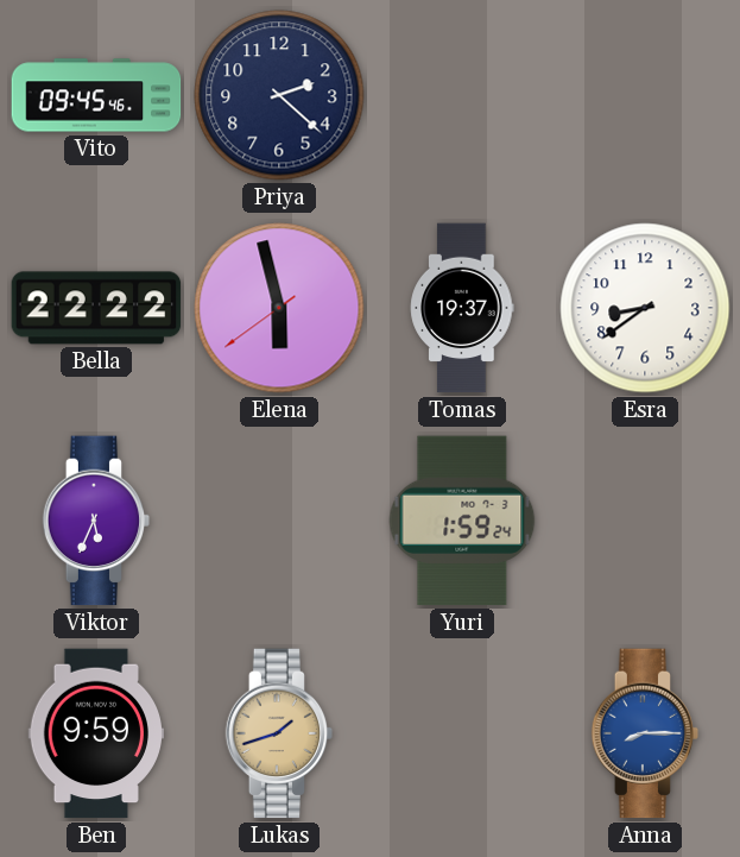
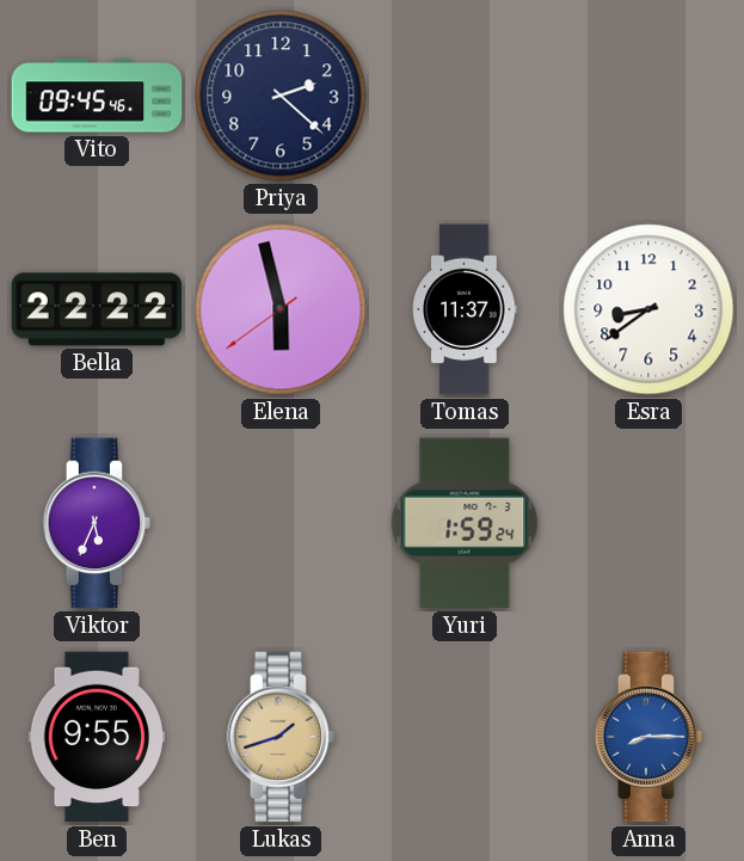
Tomas: 19:37 -> 11:37 (465, 309)
Ben: 9:59 -> 9:55 (96, 737)
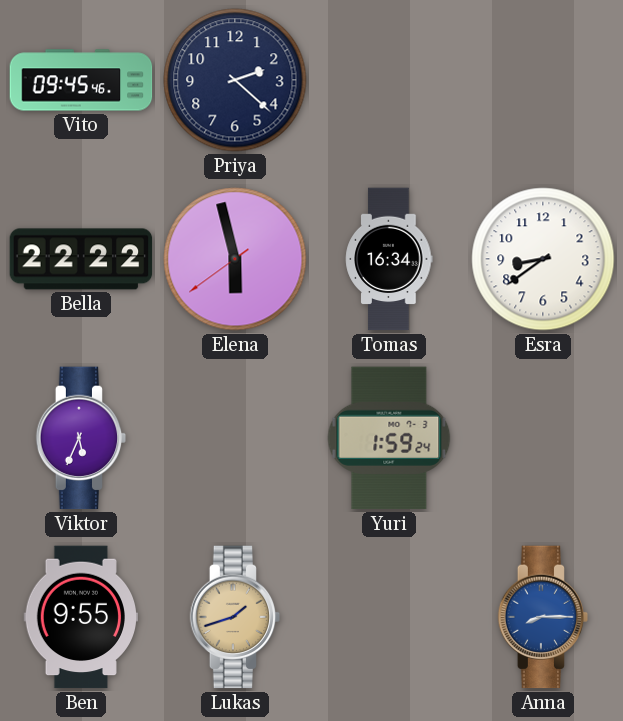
Tomas: 11:37 -> 16:34 (389, 259)
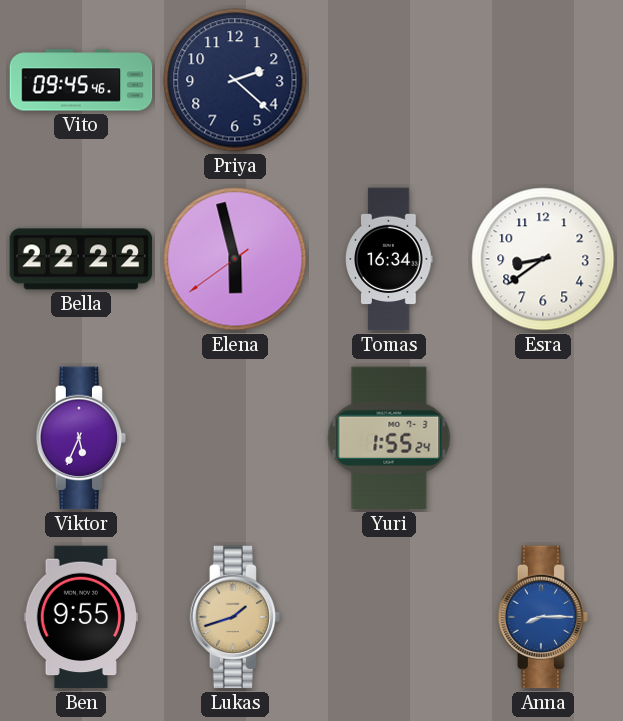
Yuri: 1:59 -> 1:55 (389, 438)
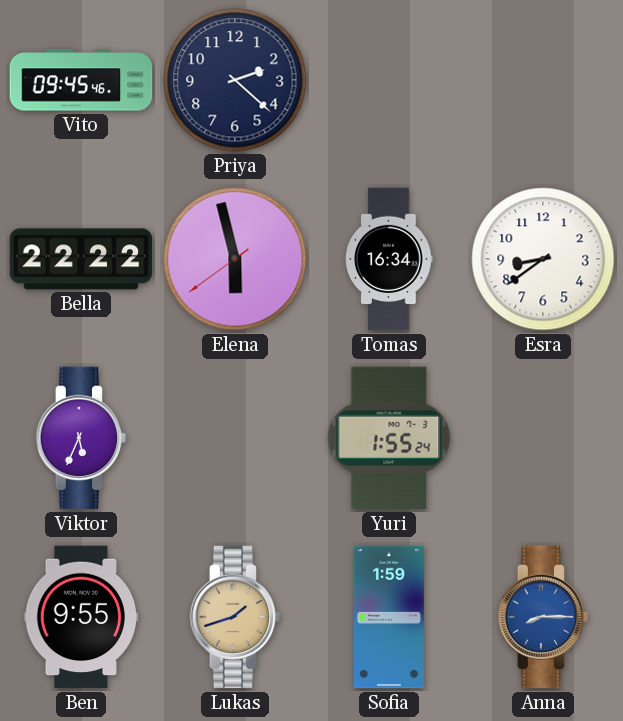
Sofia: none -> 1:59 (389, 617)
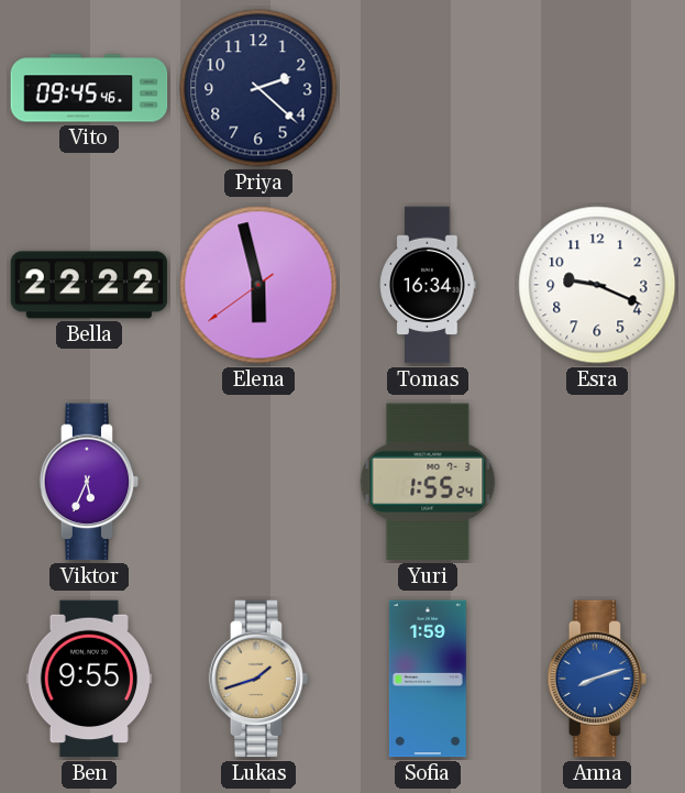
Esra: 8:39 -> 9:19 (597, 285)
Anna: 8:15 -> 8:12 (597, 679)
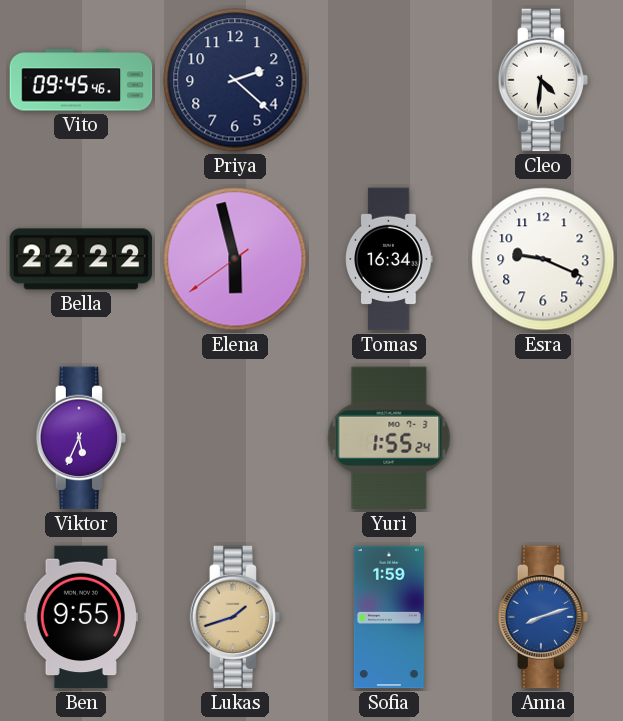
Cleo: none -> 4:31 (543, 80)
